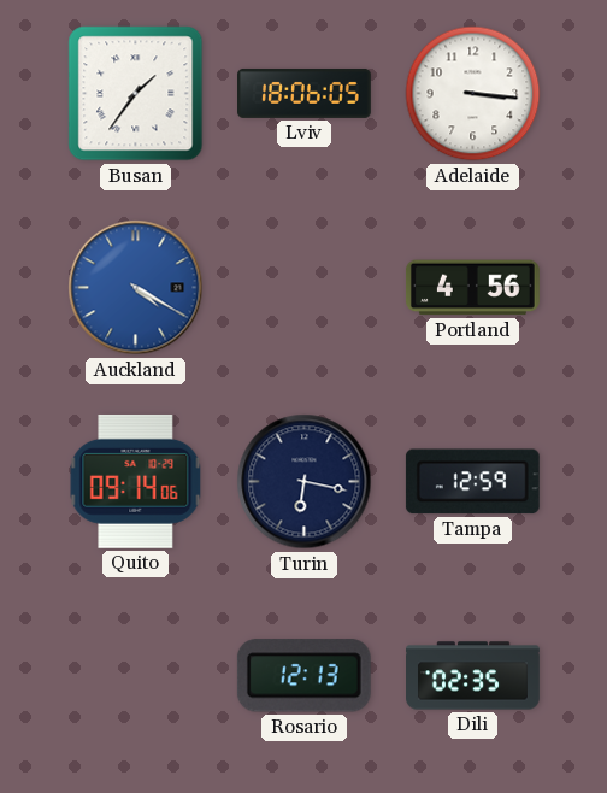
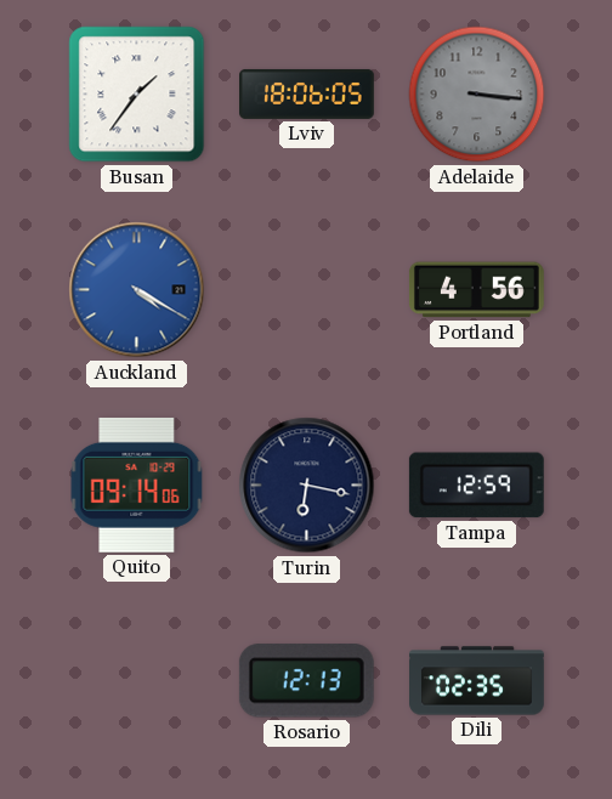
Adelaide dial: white -> grey (477, 95)
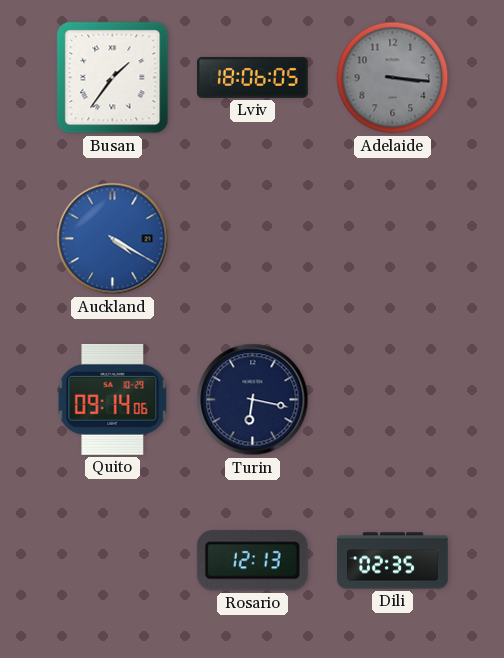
Portland: 4:56 -> none (476, 290)
Tampa: 12:59 -> none (476, 486)
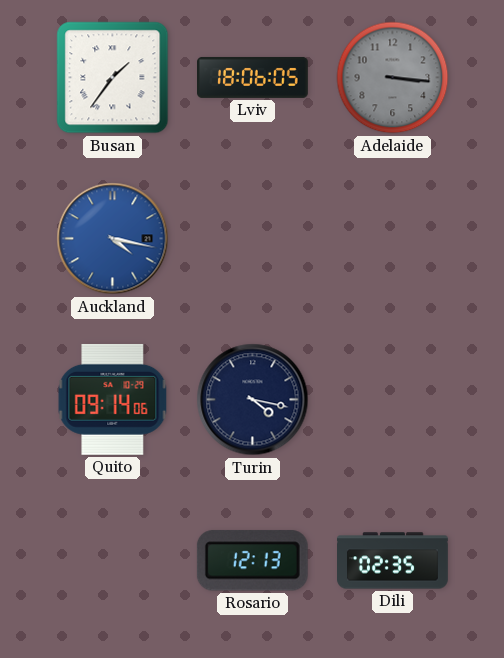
Auckland: 4:20 -> 4:17 (113, 239)
Turin: 6:17 -> 4:17 (253, 400)
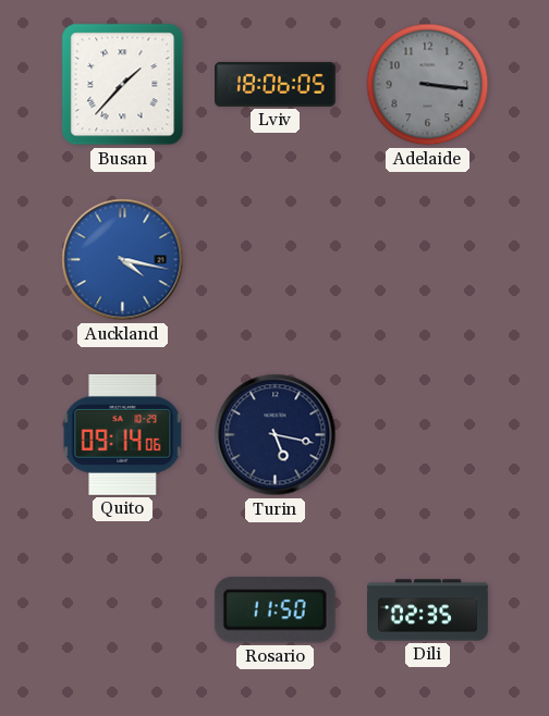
Busan: 1:36 -> 1:37 (123, 85)
Turin: 4:17 -> 5:17 (276, 435)
Rosario: 12:13 -> 11:50 (274, 610)
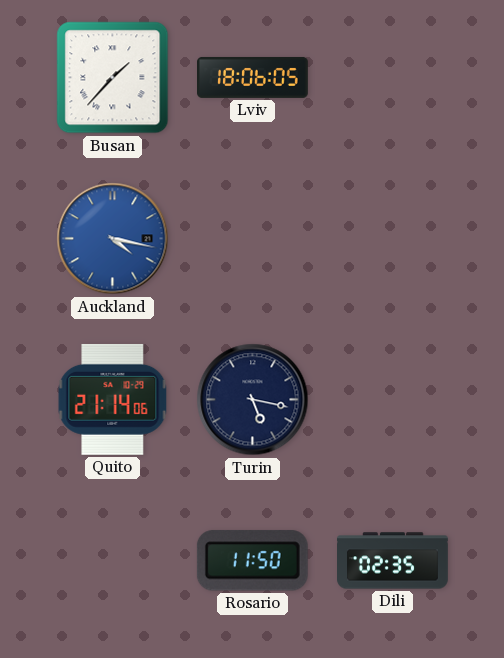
Adelaide: 3:16 -> none (428, 85)
Quito: 09:14 -> 21:14 (113, 399)
